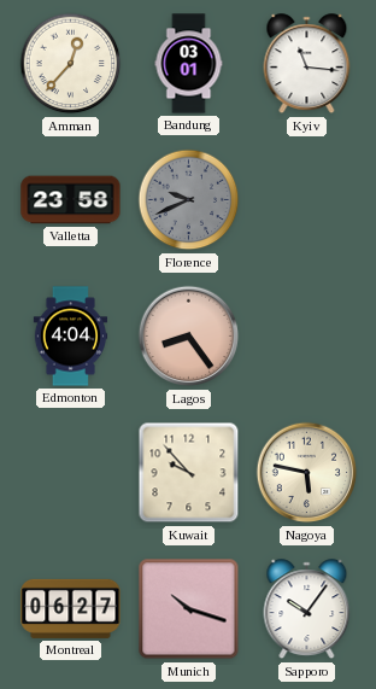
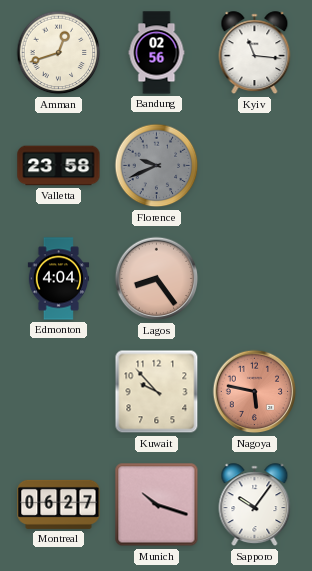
Amman: 12:37 -> 12:42 (59, 53)
Bandung: 03:01 -> 02:56 (157, 53)
Nagoya dial: cream -> salmon (255, 392)
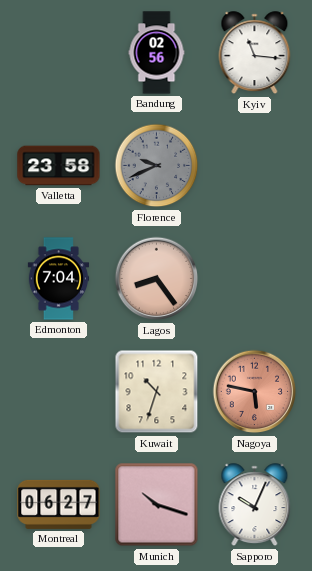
Amman: 12:42 -> none (59, 53)
Edmonton: 4:04 -> 7:04 (59, 279)
Kuwait: 9:53 -> 10:33 (157, 392)
Sapporo: 10:06 -> 10:04 (255, 505)
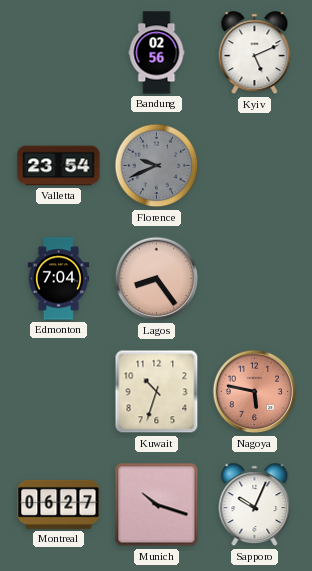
Kyiv: 11:16 -> 5:11 (255, 53)
Valletta: 23:58 -> 23:54 (59, 166)
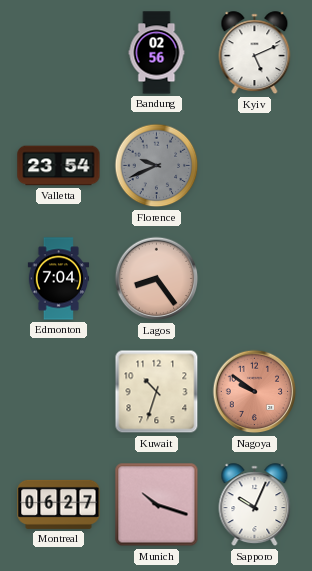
Nagoya: 5:47 -> 9:51 (255, 392)
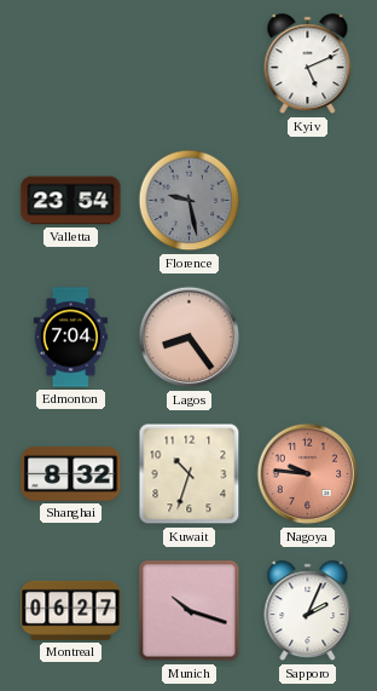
Bandung: 02:56 -> none (157, 53)
Florence: 9:41 -> 9:28 (190, 201)
Shanghai: none -> 8:32 (71, 474)
Nagoya: 9:51 -> 9:46 (308, 474)
Sapporo: 10:04 -> 2:04 (308, 611)
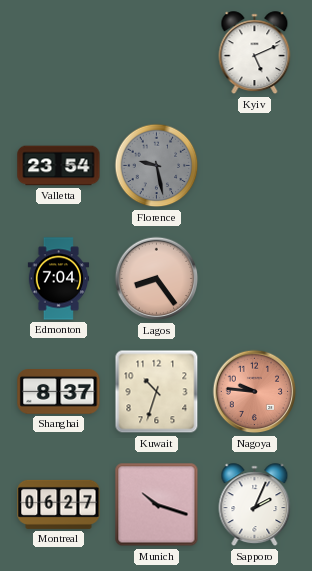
Shanghai: 8:32 -> 8:37 (59, 392)
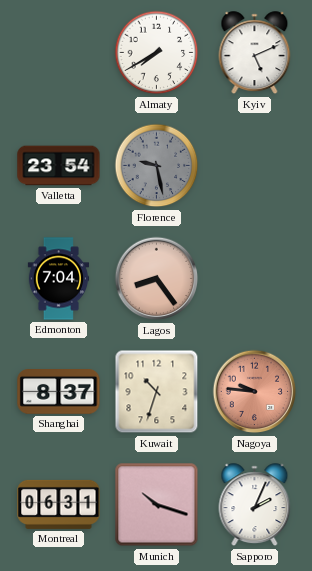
Almaty: none -> 7:40 (157, 53)
Montreal: 06:27 -> 06:31 (59, 504)
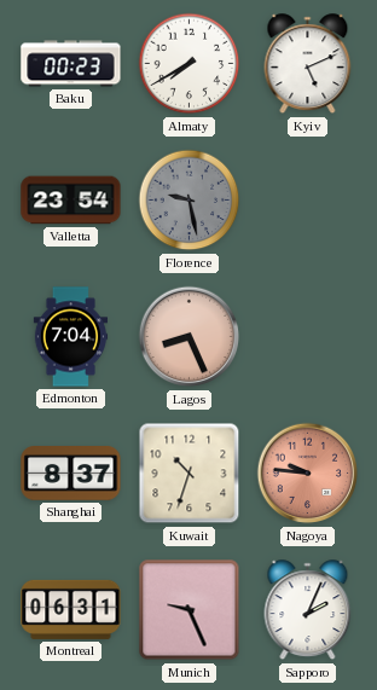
Baku: none -> 00:23 (71, 64)
Lagos: 8:24 -> 8:26 (190, 337)
Munich: 10:18 -> 9:26 (190, 610)
